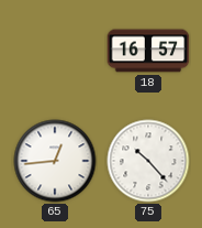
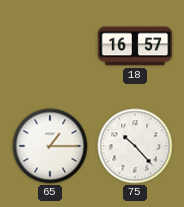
65: 12:44 -> 1:15 (50, 146)
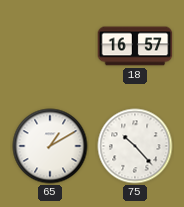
65: 1:15 -> 1:10 (50, 146)
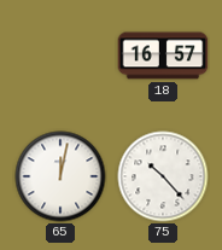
65: 1:10 -> 12:02 (60, 176)
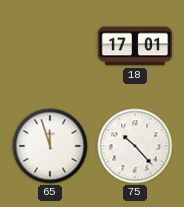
18: 16:57 -> 17:01 (135, 46)
65: 12:02 -> 11:57 (50, 146)
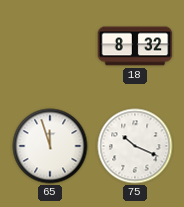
18: 17:01 -> 8:32 (135, 46)
75: 10:23 -> 10:19 (135, 146)
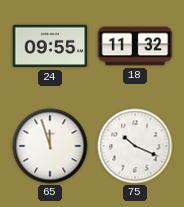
24: none -> 09:55 (50, 46)
18: 8:32 -> 11:32 (135, 46)
